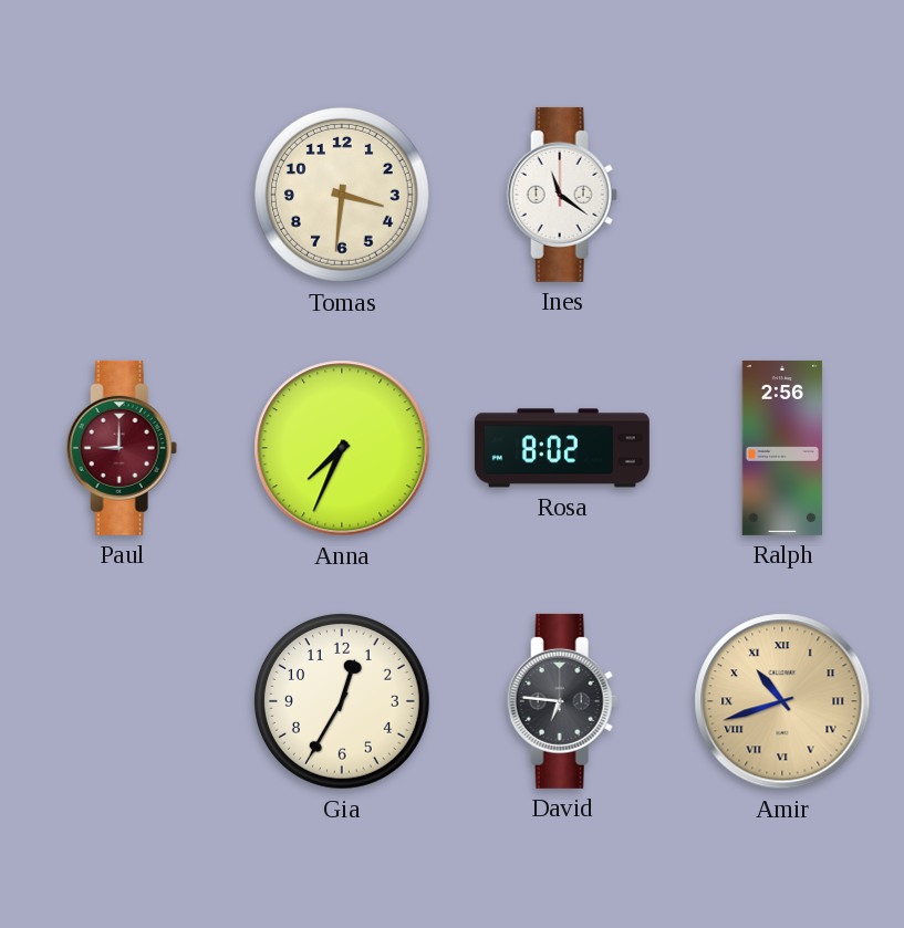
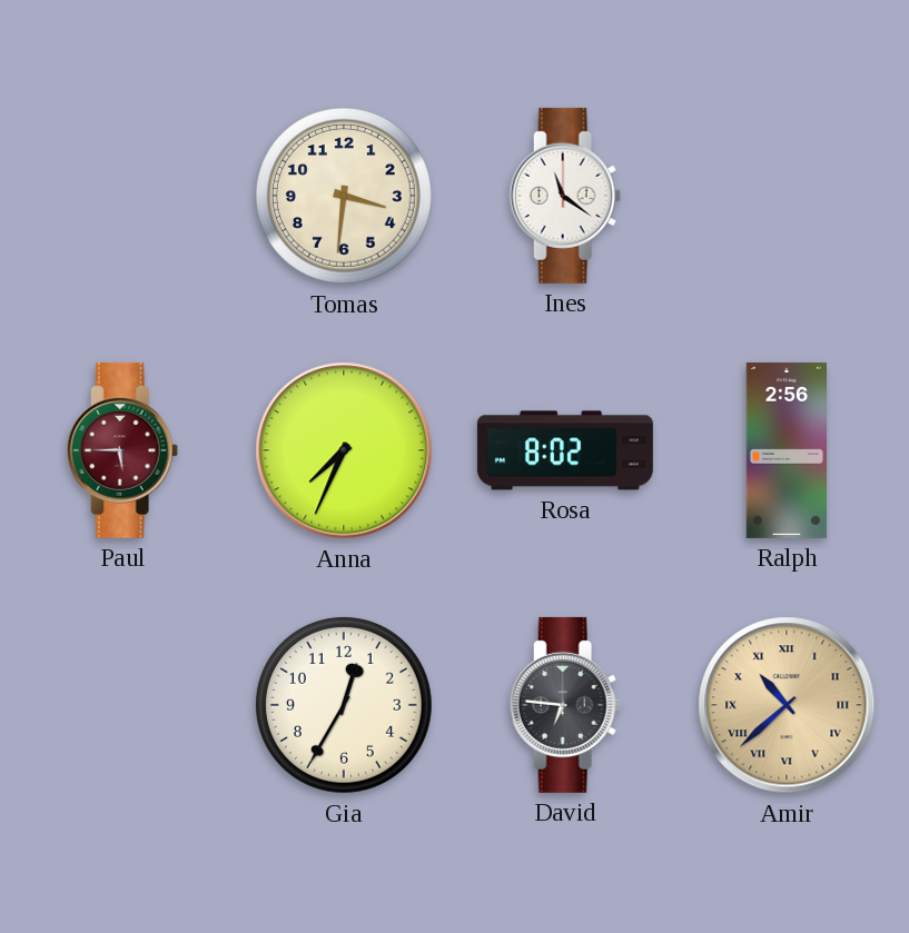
Paul: 9:00 -> 5:45 (122, 450)
Amir: 10:42 -> 10:38 (787, 705)
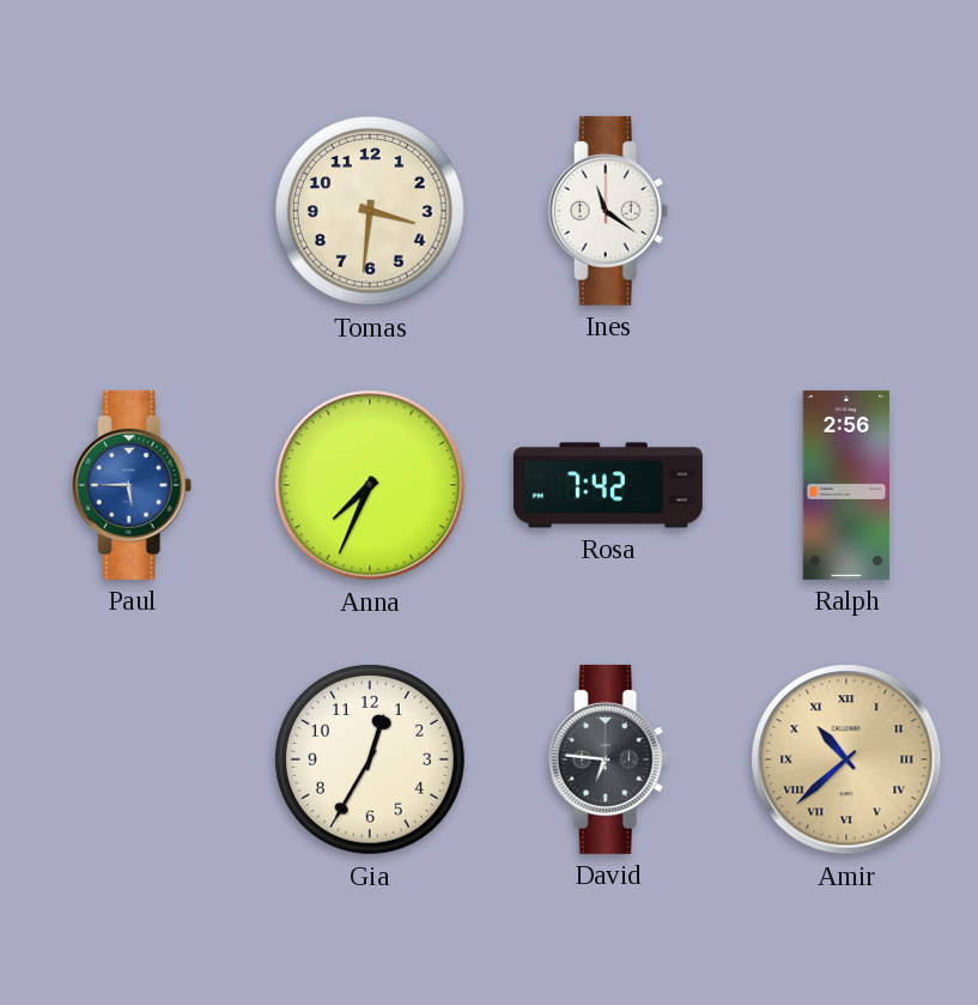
Paul dial: burgundy -> blue (132, 485)
Rosa: 8:02 -> 7:42 (608, 485)
